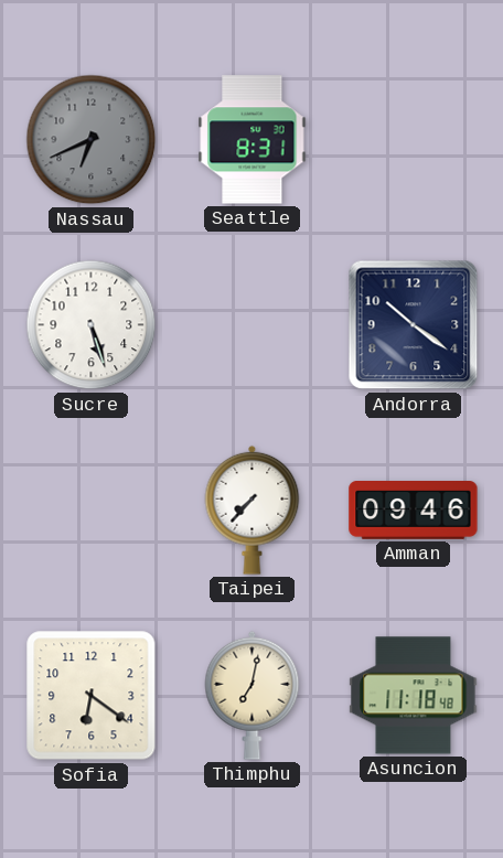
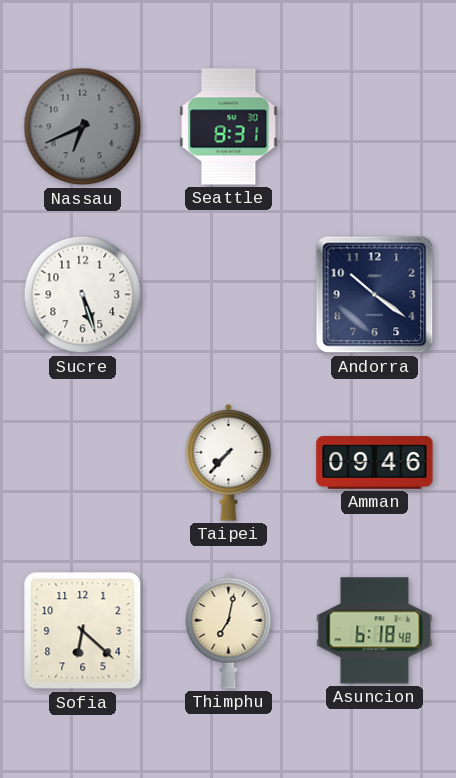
Sofia: 6:21 -> 6:22 (83, 631)
Asuncion: 11:18 -> 6:18 (375, 631)
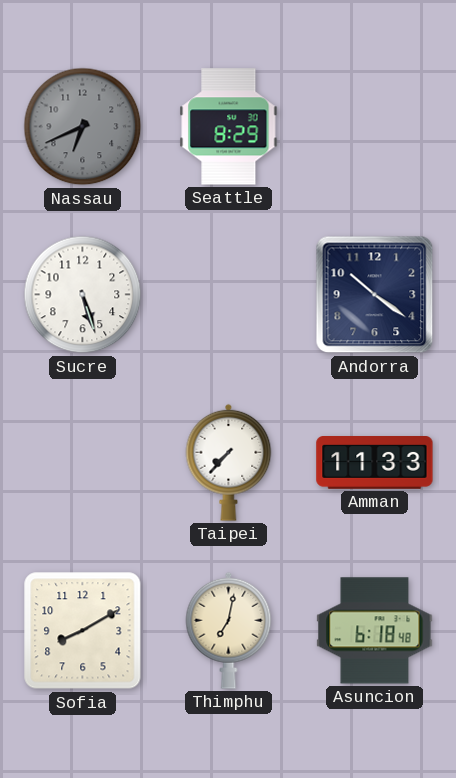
Seattle: 8:31 -> 8:29 (229, 127)
Amman: 09:46 -> 11:33 (375, 463)
Sofia: 6:22 -> 8:10 (83, 631)
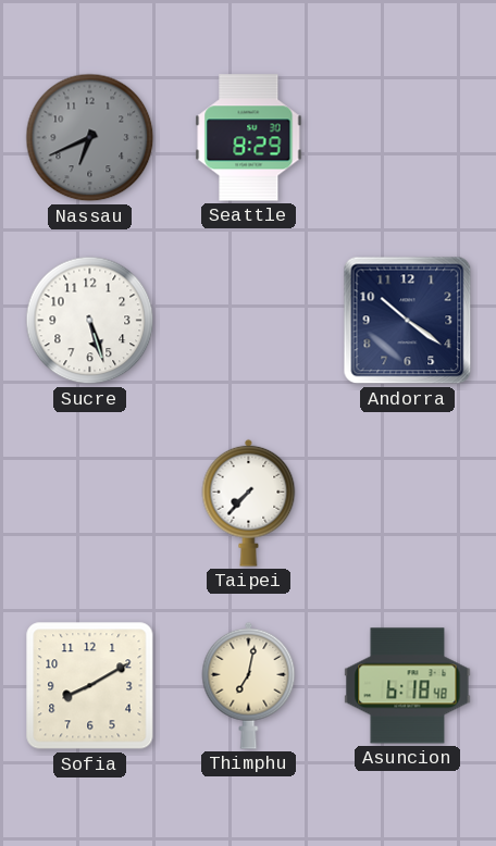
Amman: 11:33 -> none (375, 463)
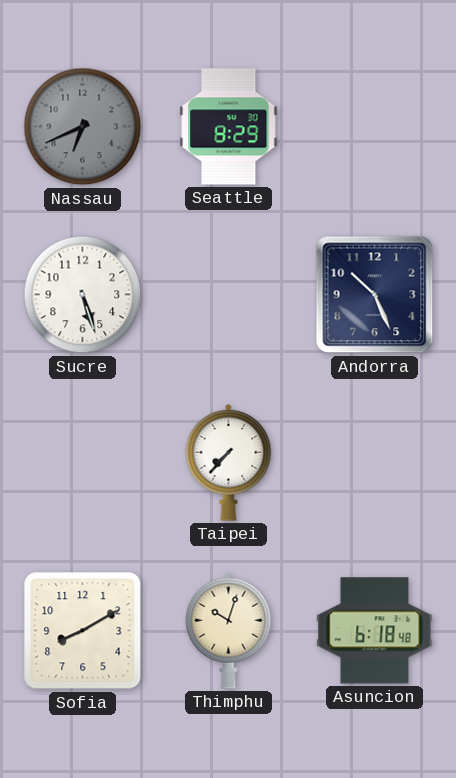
Andorra: 10:21 -> 10:26 (375, 295)
Thimphu: 7:02 -> 10:03 (229, 630)
